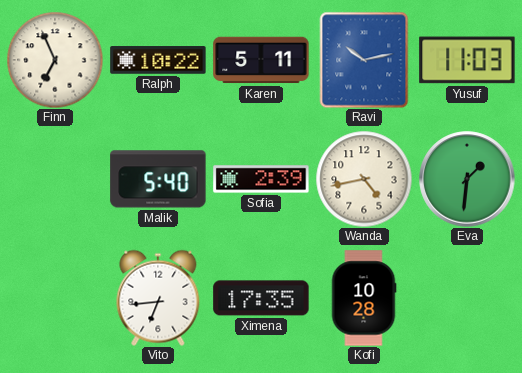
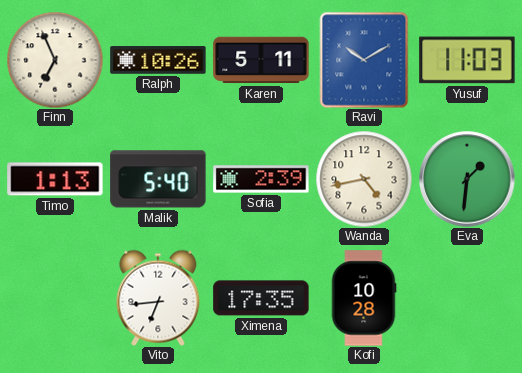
Ralph: 10:22 -> 10:26 (158, 60)
Ravi: 10:13 -> 10:10 (364, 60)
Timo: none -> 1:13 (55, 179)
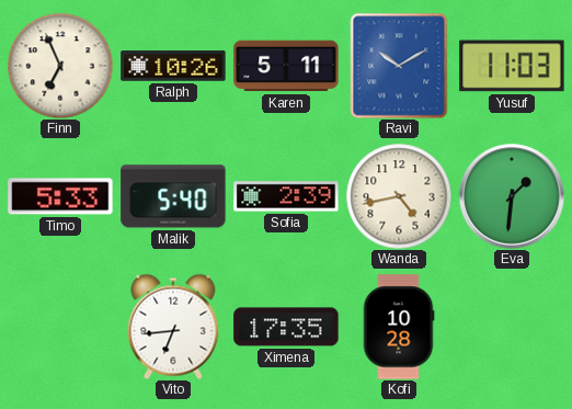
Timo: 1:13 -> 5:33 (60, 196)
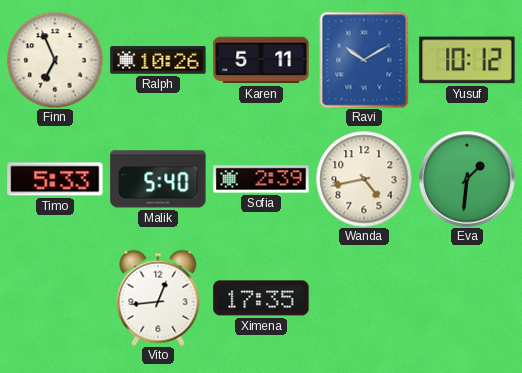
Yusuf: 11:03 -> 10:12 (467, 60)
Vito: 6:44 -> 12:44 (158, 298)
Kofi: 10:28 -> none (399, 327)
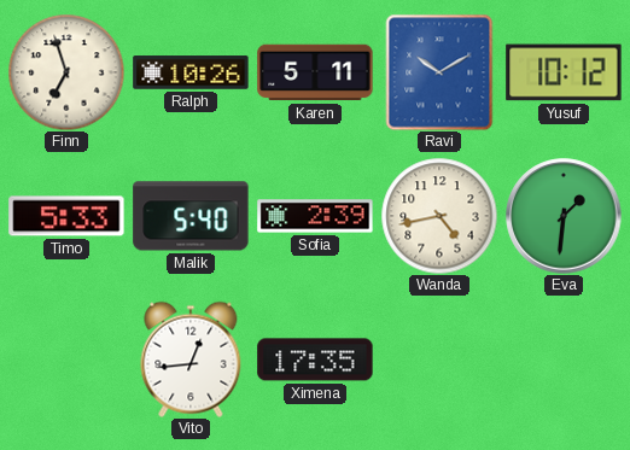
Finn: 6:56 -> 6:57 (66, 72)
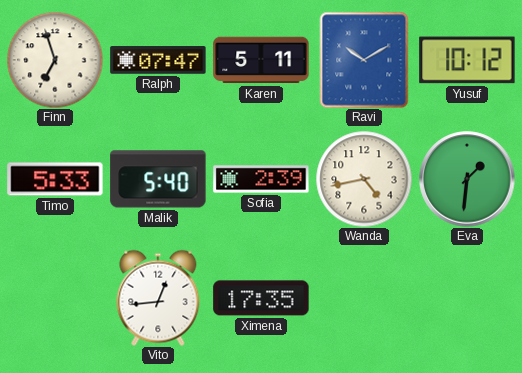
Ralph: 10:26 -> 07:47 (158, 60)
